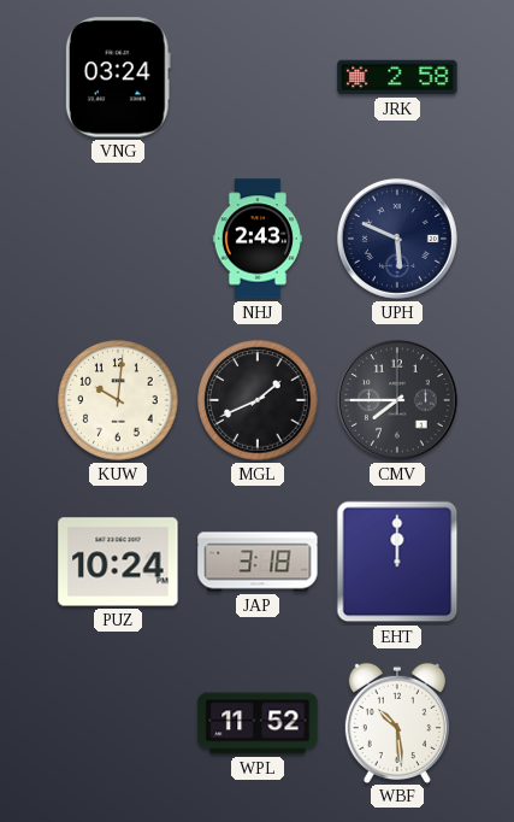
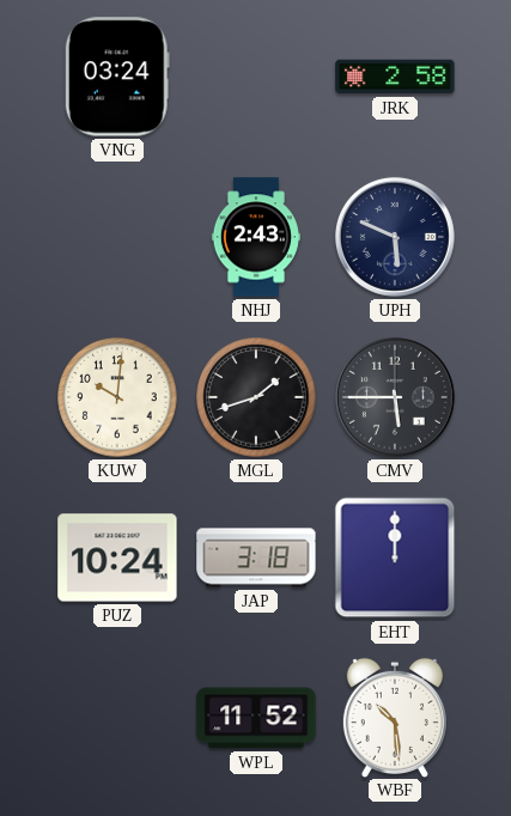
MGL: 1:41 -> 1:42 (256, 397)
CMV: 7:45 -> 5:45 (395, 397)
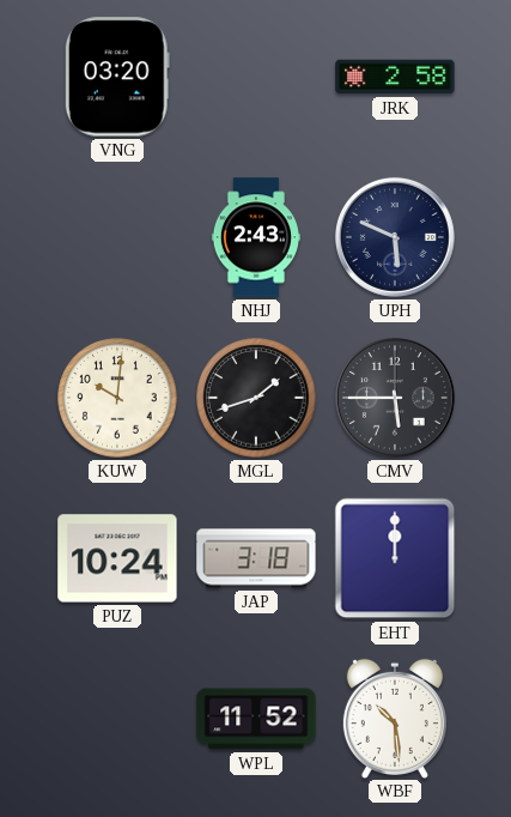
VNG: 03:24 -> 03:20 (117, 77)
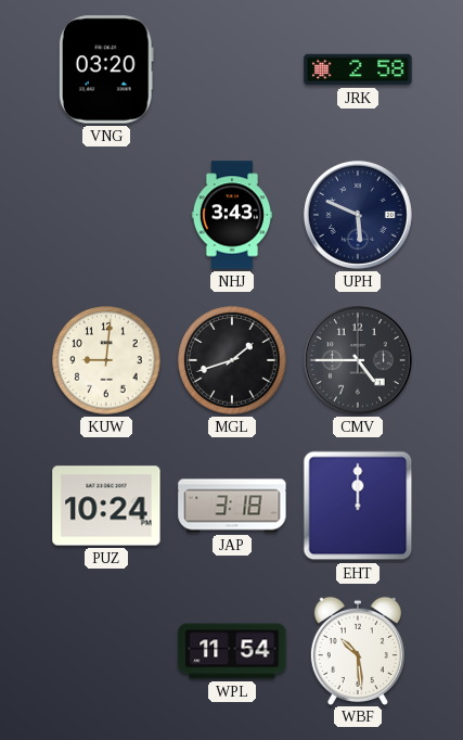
NHJ: 2:43 -> 3:43 (232, 215)
KUW: 10:01 -> 9:01 (106, 360)
CMV: 5:45 -> 4:45 (358, 360)
WPL: 11:52 -> 11:54 (232, 651)
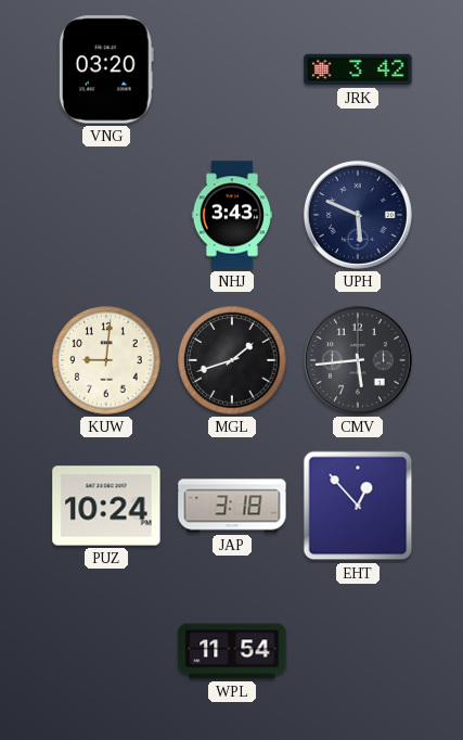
JRK: 2:58 -> 3:42 (358, 69)
CMV: 4:45 -> 5:44 (358, 360)
EHT: 12:00 -> 12:53 (358, 506)
WBF: 10:29 -> none (358, 650)
